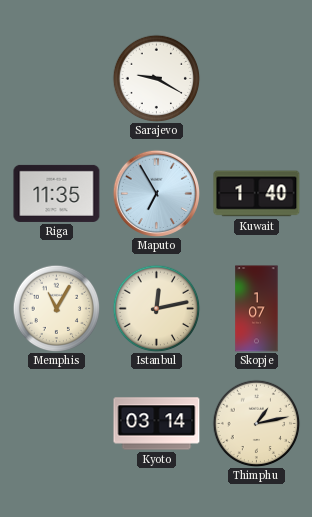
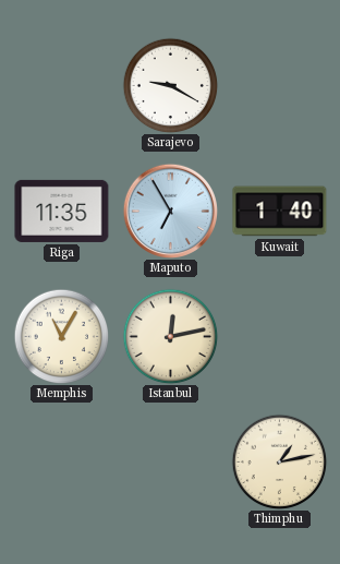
Skopje: 1:07 -> none (257, 309)
Kyoto: 03:14 -> none (157, 424)
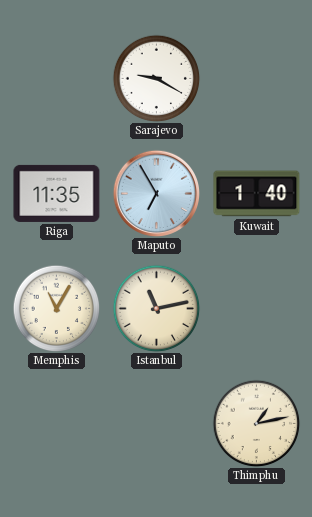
Istanbul: 12:13 -> 11:13 (156, 308)
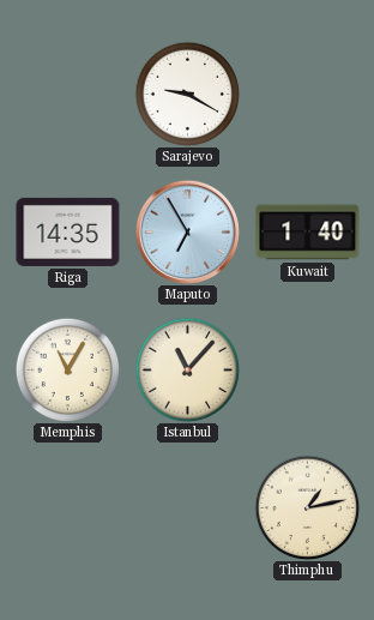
Riga: 11:35 -> 14:35 (68, 231)
Istanbul: 11:13 -> 11:07 (187, 369)
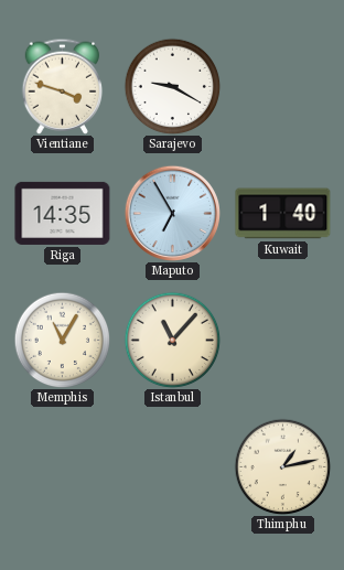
Vientiane: none -> 3:48 (63, 86)
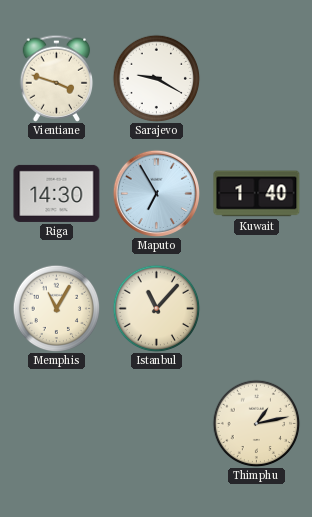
Riga: 14:35 -> 14:30 (57, 193)
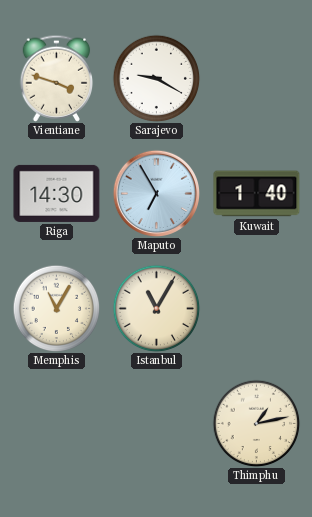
Istanbul: 11:07 -> 11:05 (156, 308)
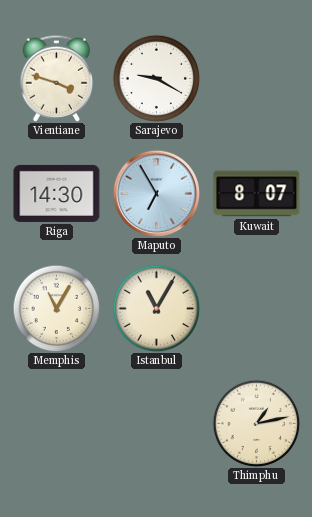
Kuwait: 1:40 -> 8:07 (257, 194)
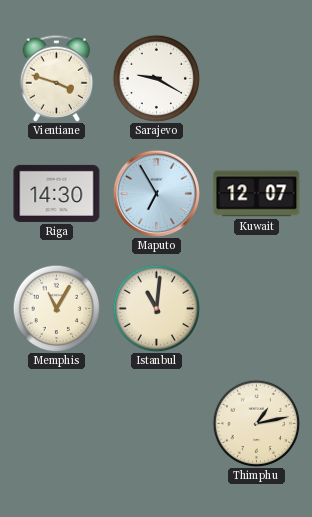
Kuwait: 8:07 -> 12:07 (257, 194)
Istanbul: 11:05 -> 11:01 (156, 308)
